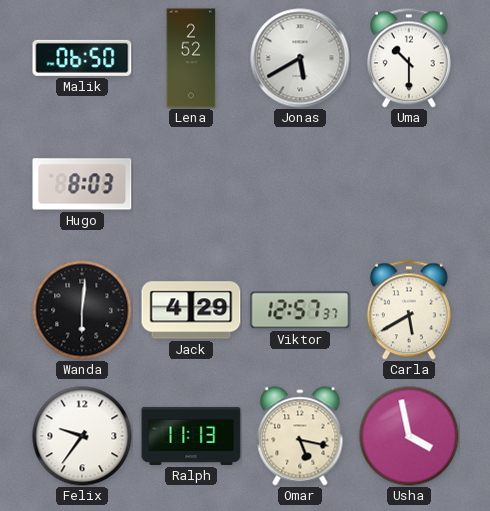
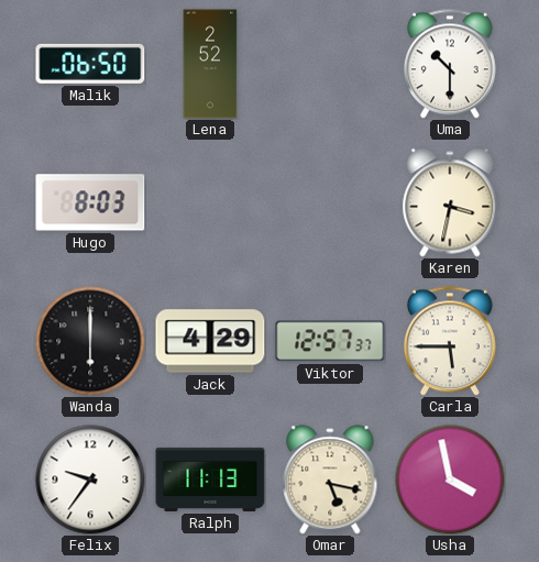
Jonas: 5:40 -> none (300, 58)
Karen: none -> 3:32 (450, 202)
Wanda: 6:01 -> 6:00 (90, 341)
Carla: 5:40 -> 5:45 (450, 341)
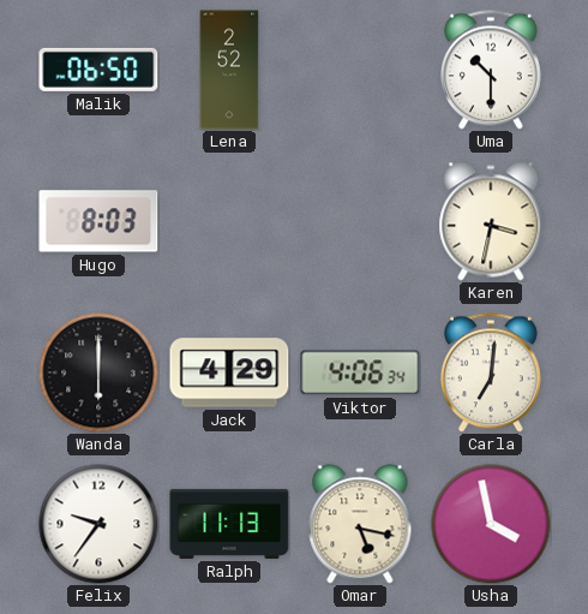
Viktor: 12:57 -> 4:06 (360, 372)
Carla: 5:45 -> 7:01 (491, 372)
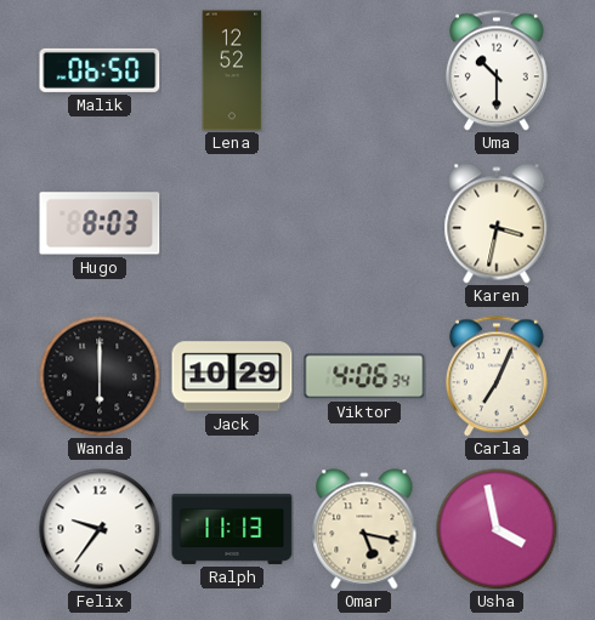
Lena: 2:52 -> 12:52 (232, 70)
Jack: 4:29 -> 10:29 (232, 376)
Carla: 7:01 -> 7:04 (497, 376)
